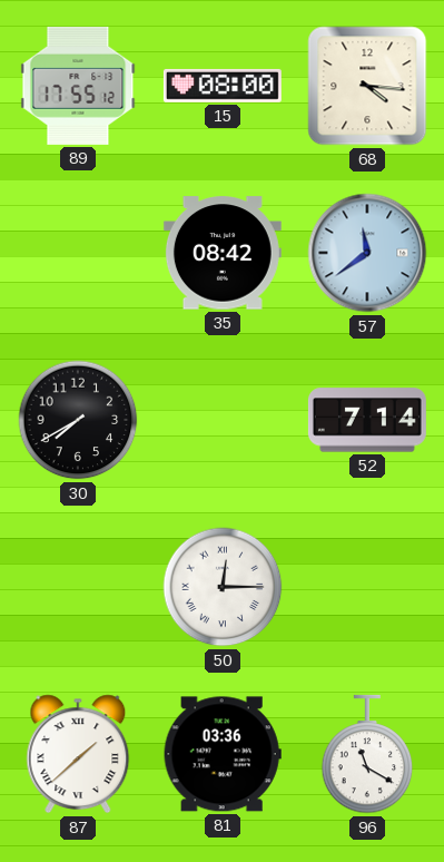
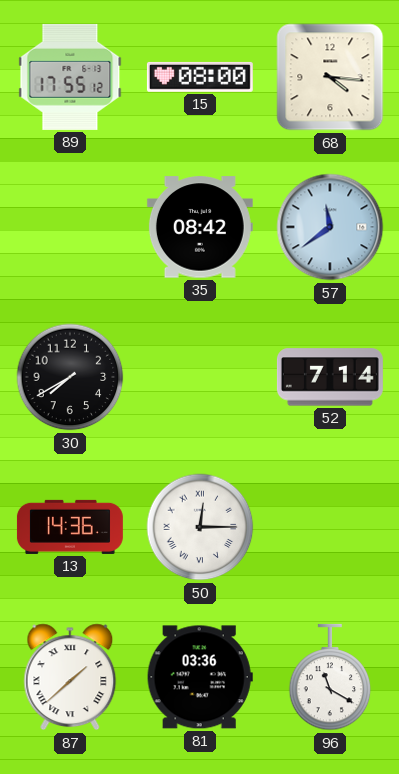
13: none -> 14:36 (70, 527)
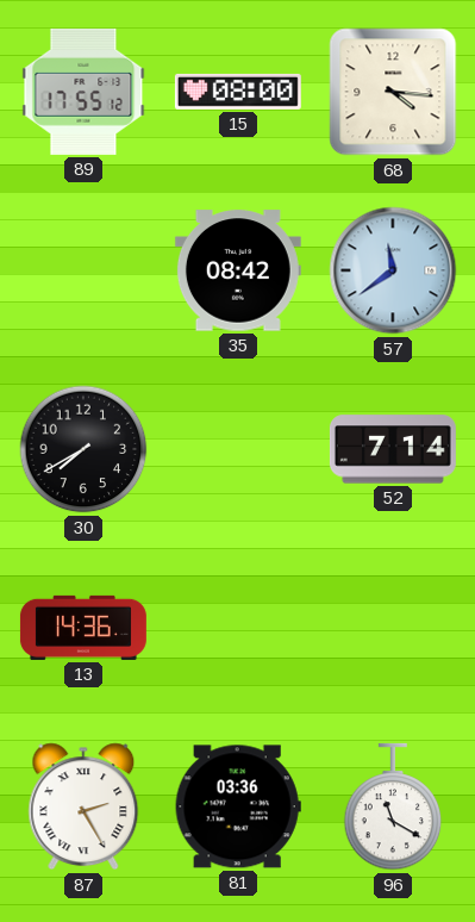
50: 12:15 -> none (200, 527)
87: 1:38 -> 2:25 (83, 806)
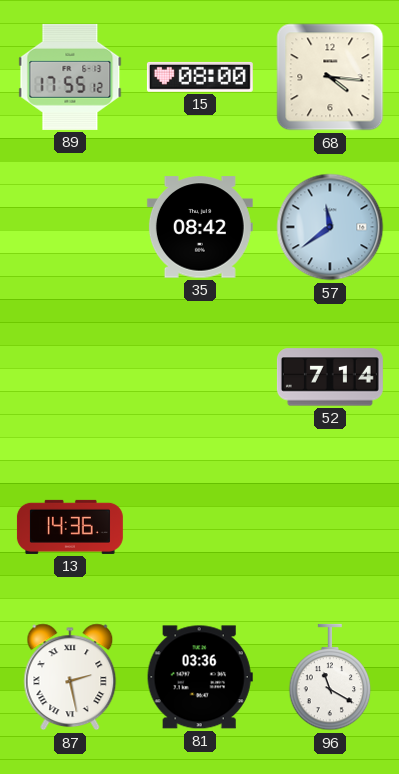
30: 7:40 -> none (83, 449)
87: 2:25 -> 2:28 (70, 677)
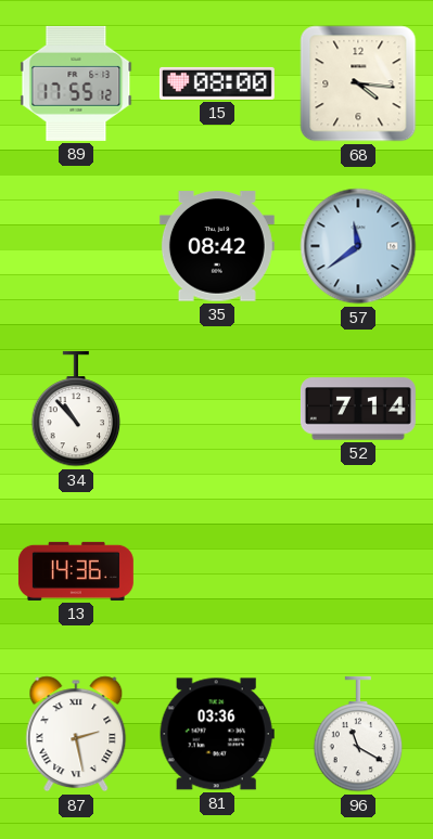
34: none -> 10:53 (76, 409)
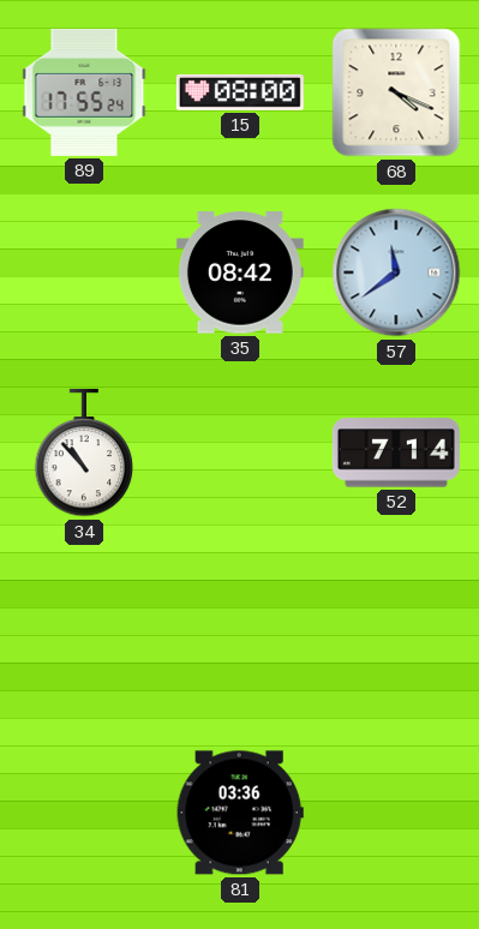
89: 17:55:12 -> 17:55:24 (84, 92)
68: 4:16 -> 4:19 (396, 92)
13: 14:36 -> none (76, 571)
87: 2:28 -> none (76, 734)
96: 11:20 -> none (358, 734)
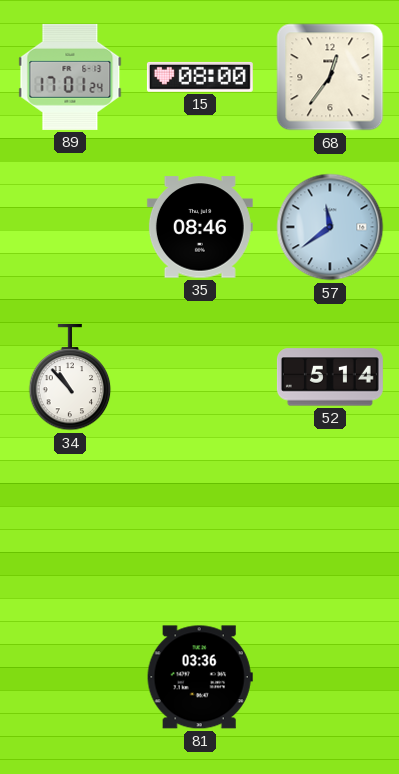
89: 17:55 -> 17:01 (70, 77)
68: 4:19 -> 12:36 (330, 77)
35: 08:42 -> 08:46 (200, 227)
52: 7:14 -> 5:14 (330, 377)
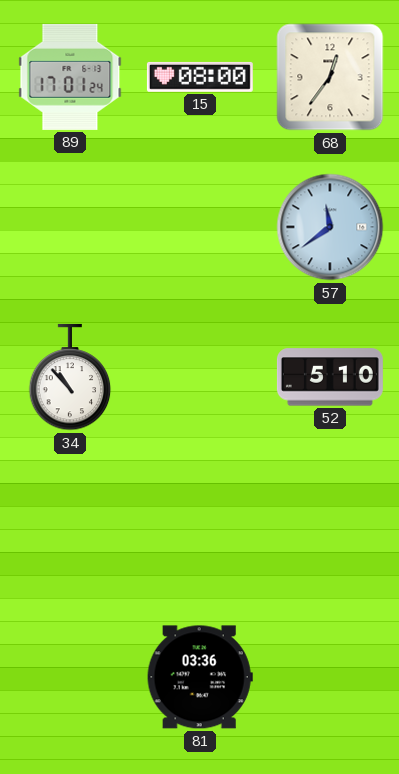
35: 08:46 -> none (200, 227)
52: 5:14 -> 5:10 (330, 377)
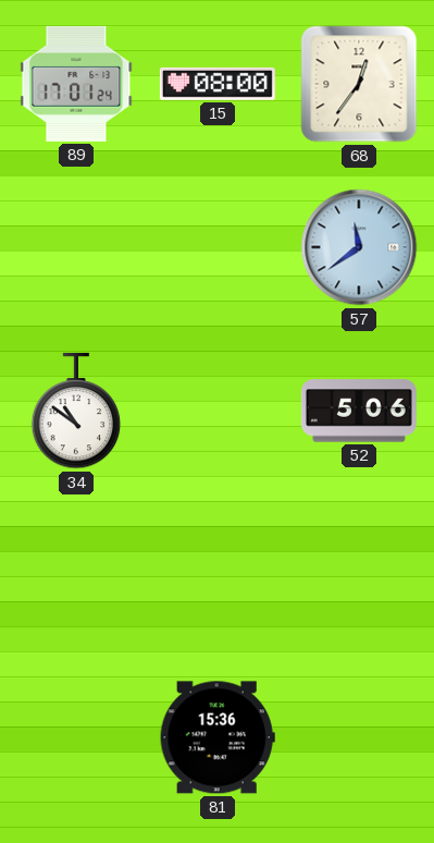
34: 10:53 -> 10:51 (76, 411)
52: 5:10 -> 5:06 (359, 411)
81: 03:36 -> 15:36 (218, 737)
